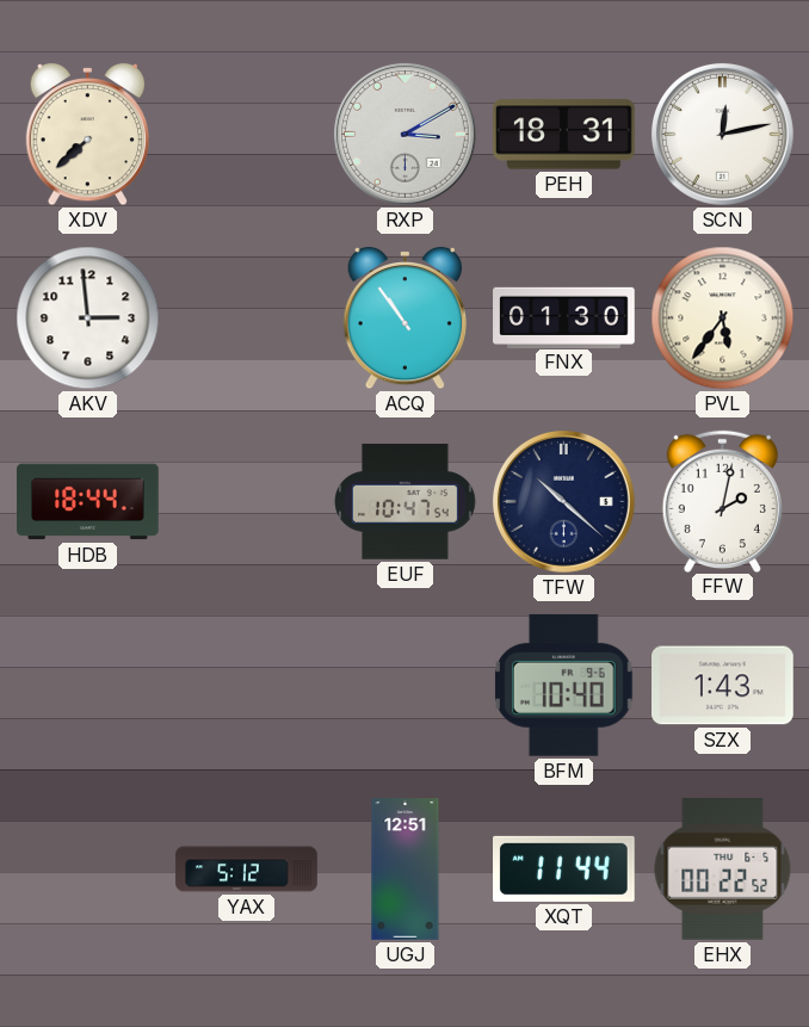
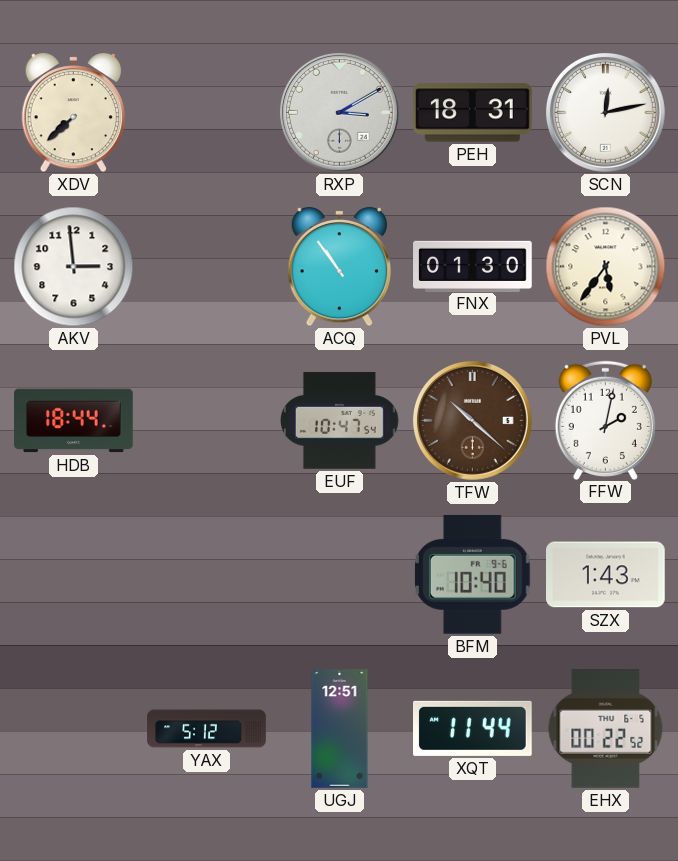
TFW dial: navy -> brown (472, 420)
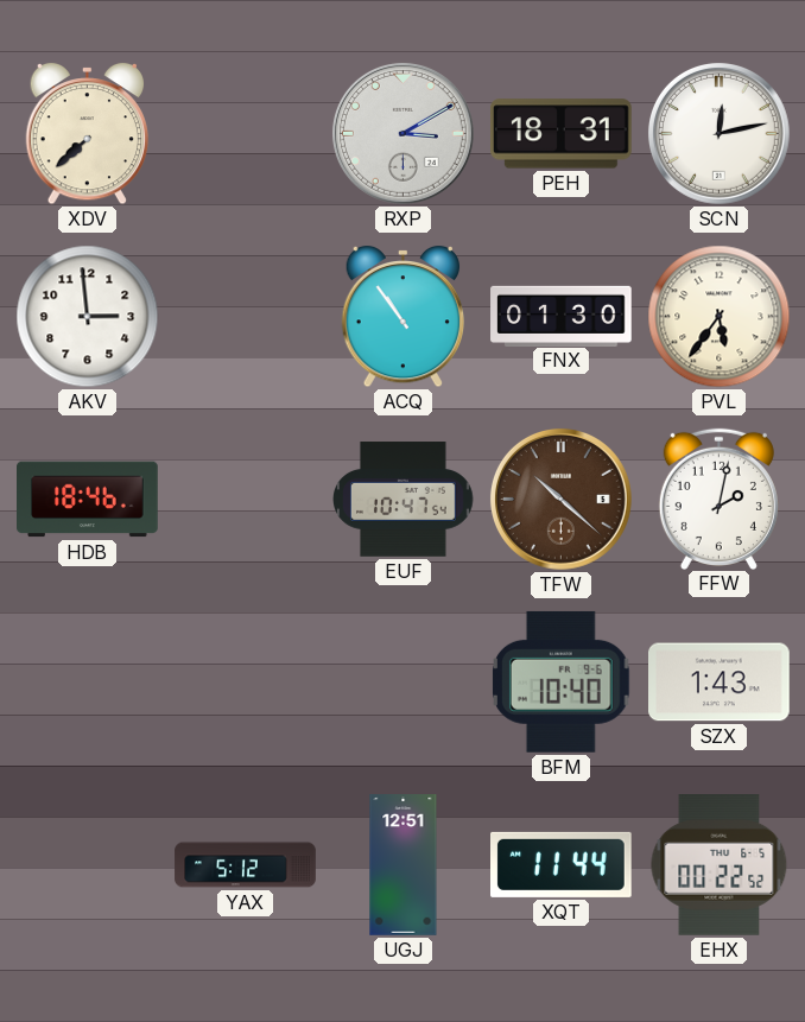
HDB: 18:44 -> 18:46 (88, 500)
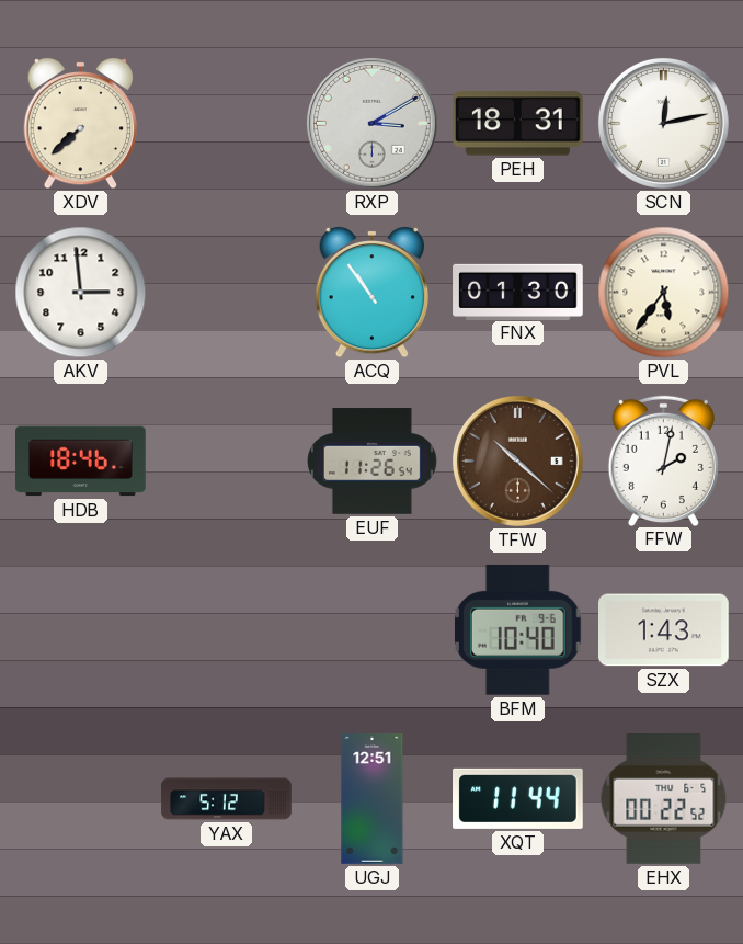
EUF: 10:47 -> 11:26 (373, 462)
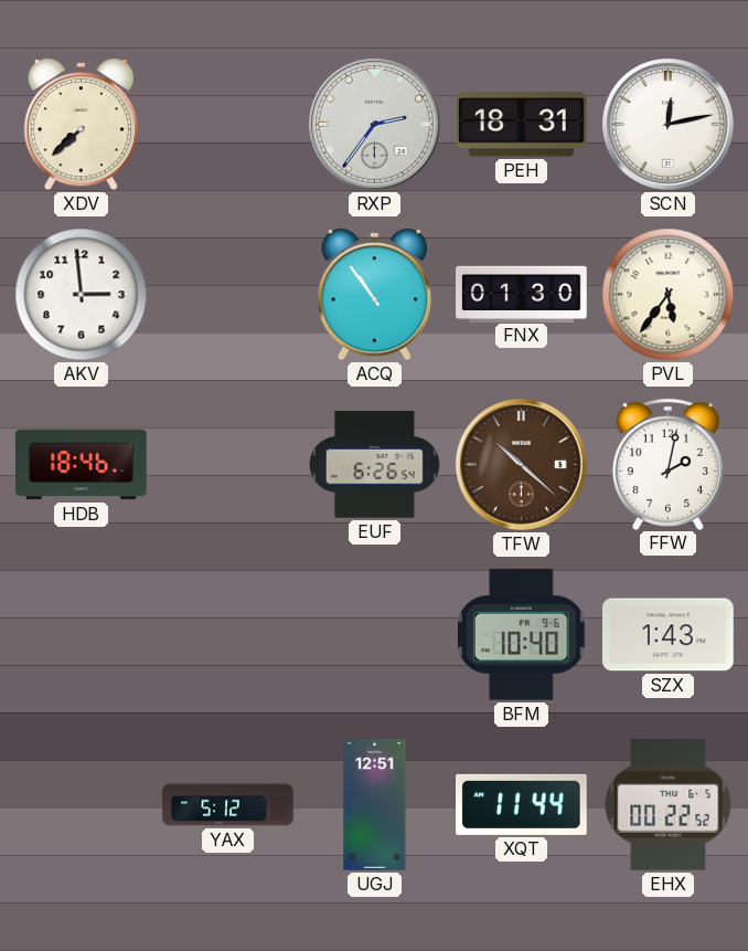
RXP: 3:10 -> 2:36 (374, 124)
EUF: 11:26 -> 6:26 (375, 465)
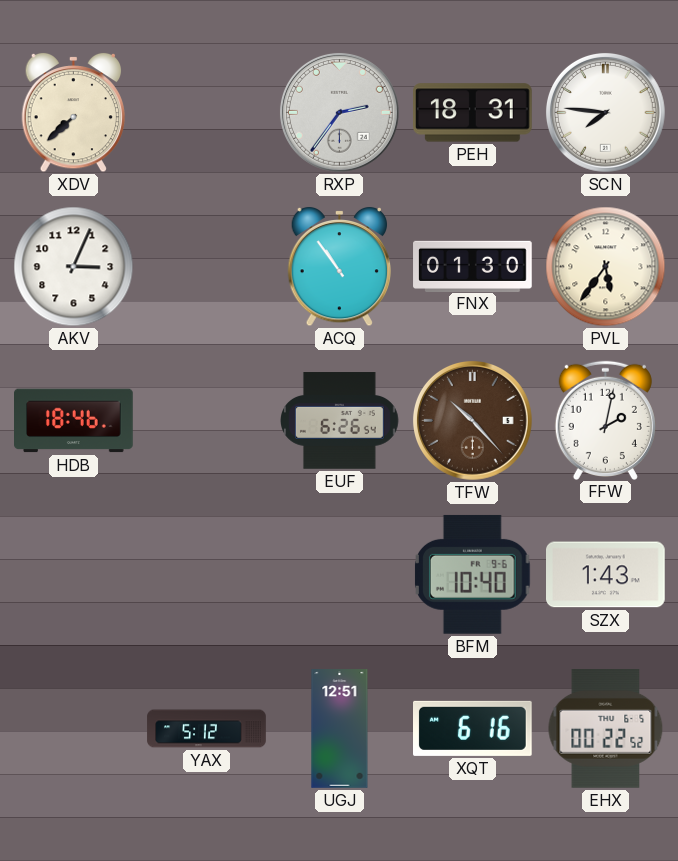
SCN: 12:13 -> 7:46 (605, 112)
AKV: 2:59 -> 3:04 (74, 267)
TFW: 10:22 -> 10:23 (472, 420)
XQT: 11:44 -> 6:16 (473, 728)
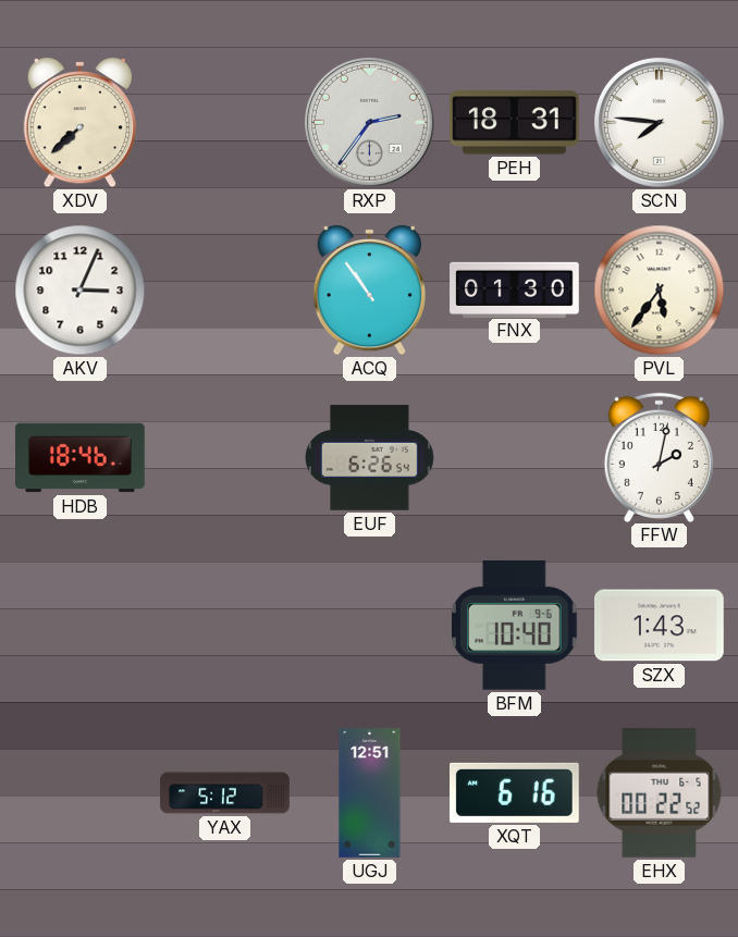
TFW: 10:23 -> none (472, 420)
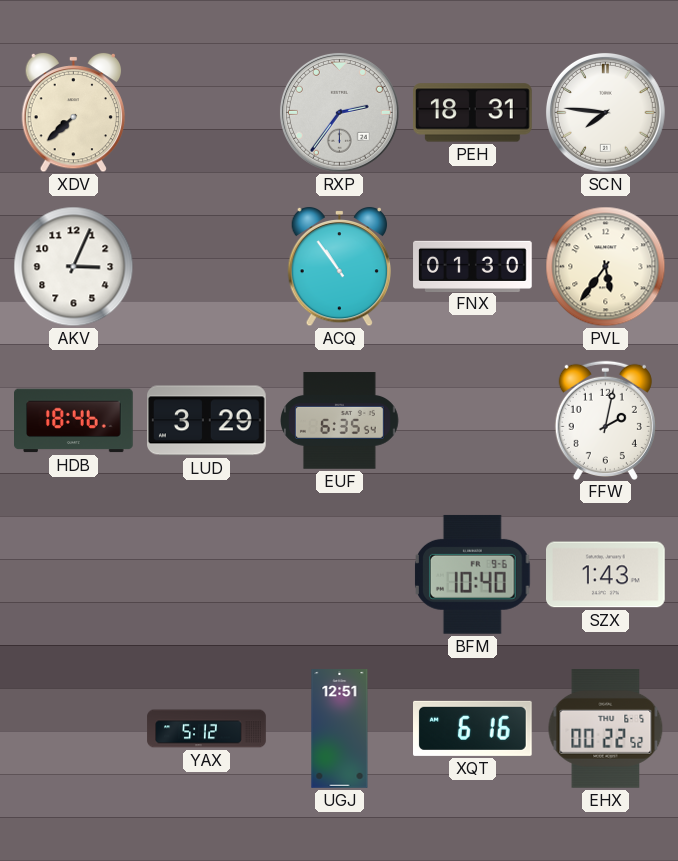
LUD: none -> 3:29 (207, 421)
EUF: 6:26 -> 6:35 (340, 421)
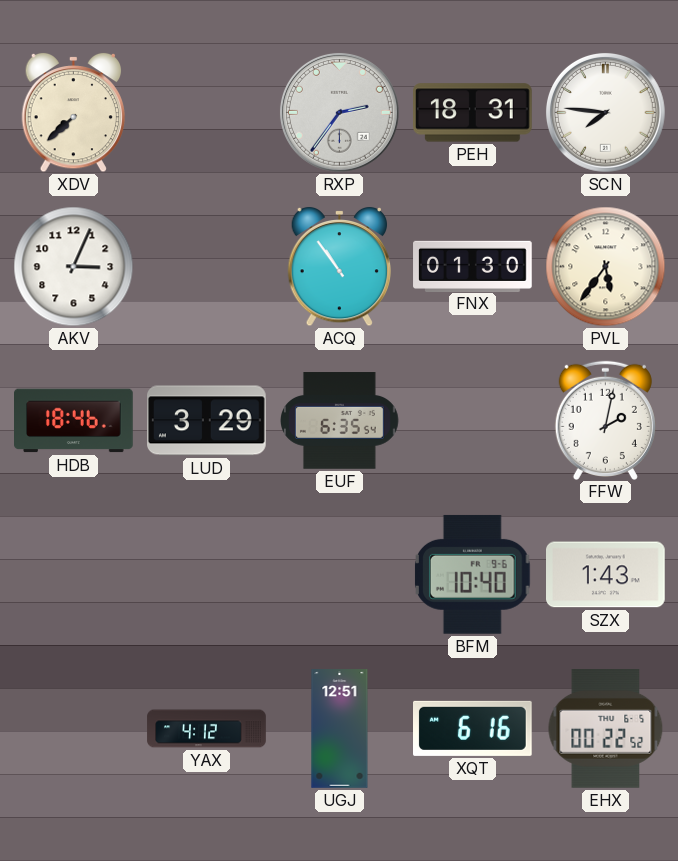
YAX: 5:12 -> 4:12 (207, 729)
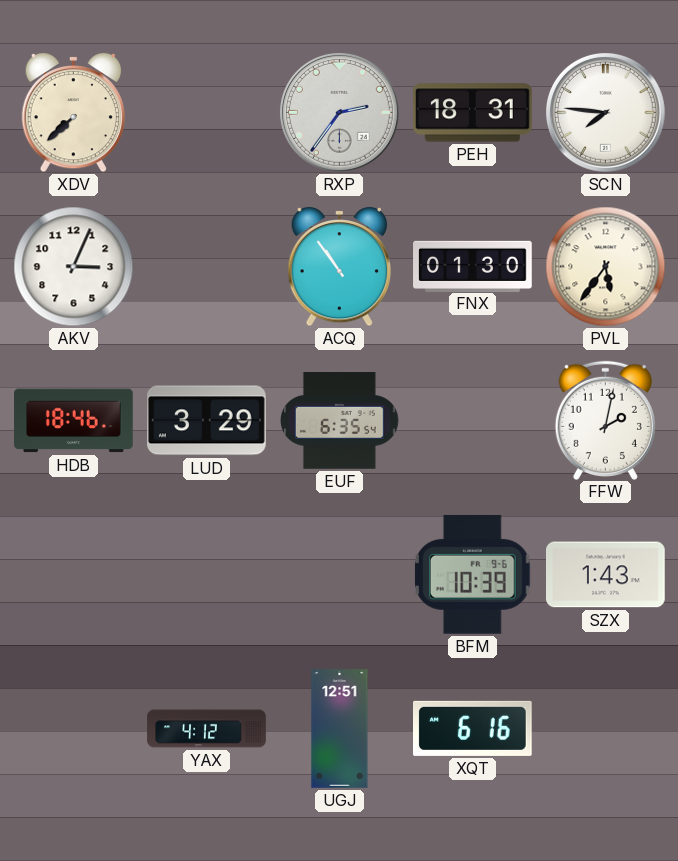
BFM: 10:40 -> 10:39 (473, 574)
EHX: 00:22 -> none (606, 729)
